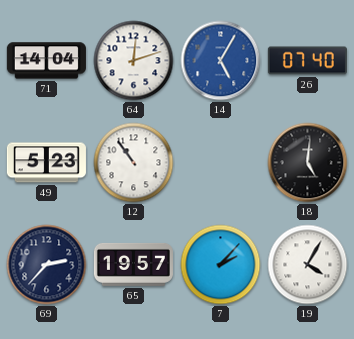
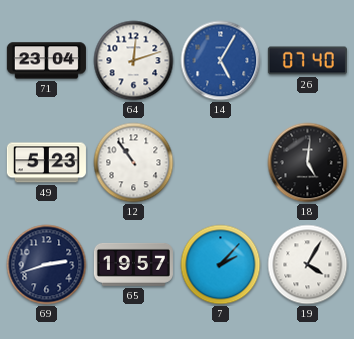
71: 14:04 -> 23:04 (46, 61)
69: 2:37 -> 2:42 (47, 265)
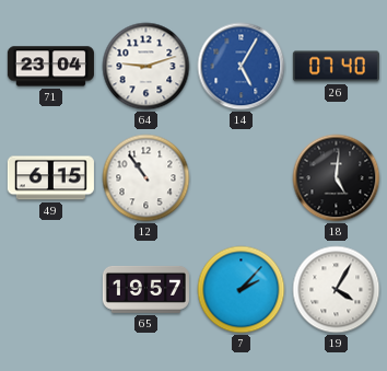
64: 12:12 -> 9:12 (146, 67)
49: 5:23 -> 6:15 (50, 178)
69: 2:42 -> none (47, 265)
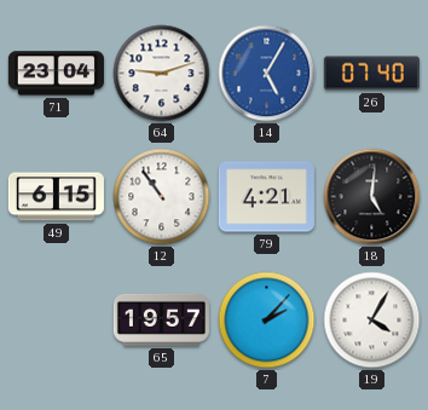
79: none -> 4:21 (266, 197)
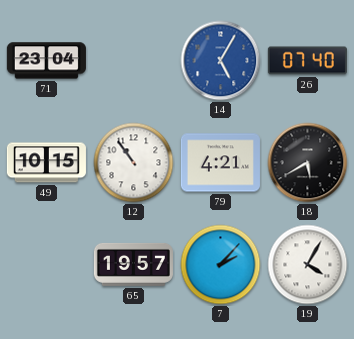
64: 9:12 -> none (162, 74)
49: 6:15 -> 10:15 (46, 163)
18: 5:01 -> 5:40 (308, 163)
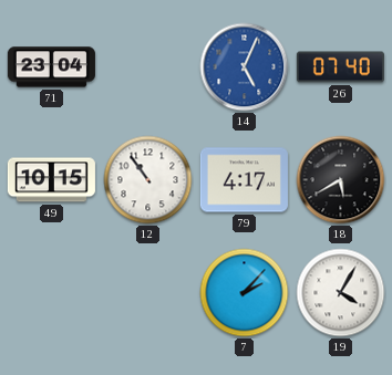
14: 5:05 -> 5:04 (245, 67)
79: 4:21 -> 4:17 (244, 180)
65: 19:57 -> none (133, 264)
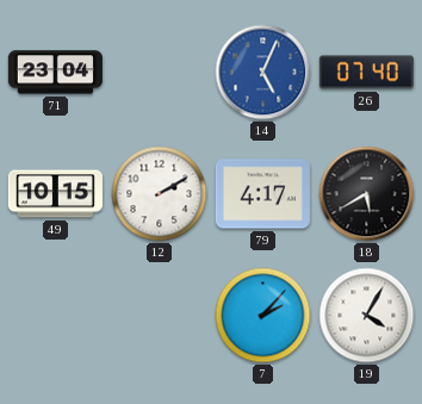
12: 10:54 -> 2:10 (160, 194)
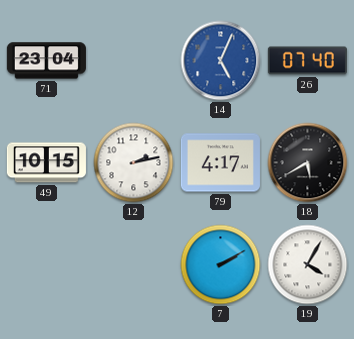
12: 2:10 -> 2:13 (134, 163)
7: 2:07 -> 2:10 (221, 265)
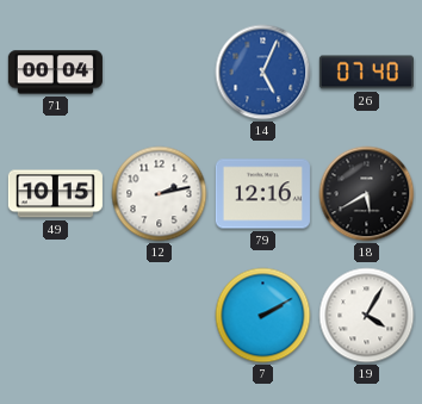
71: 23:04 -> 00:04 (55, 73)
79: 4:17 -> 12:16 (262, 194)
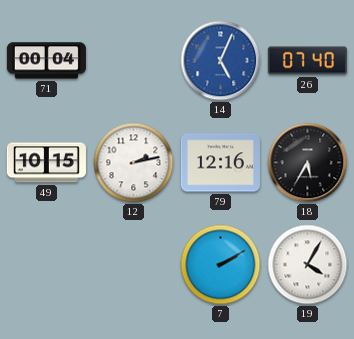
18: 5:40 -> 5:35 (308, 163)
